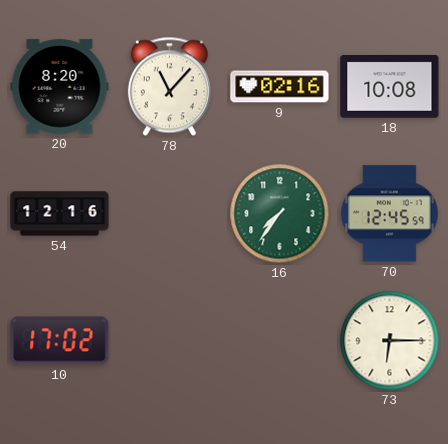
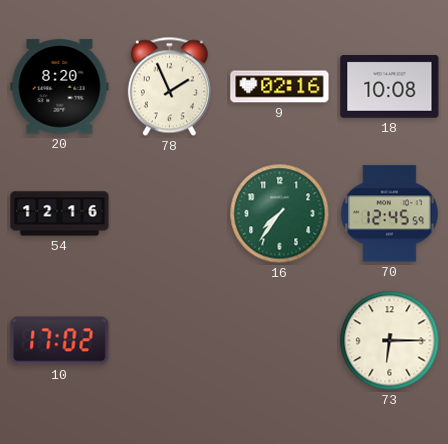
78: 11:07 -> 1:56 (169, 87)
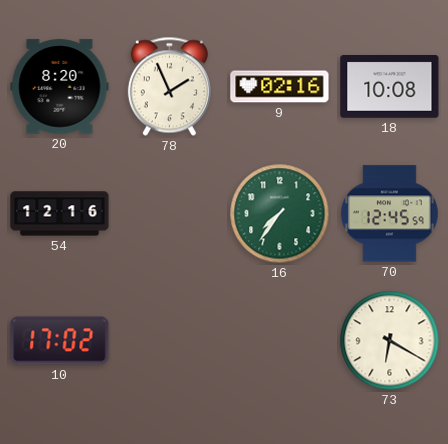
73: 6:15 -> 6:20 (390, 341)
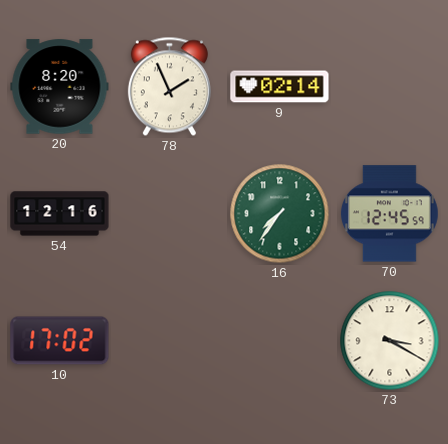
9: 02:16 -> 02:14 (280, 87)
18: 10:08 -> none (390, 87)
73: 6:20 -> 3:20 (390, 341)
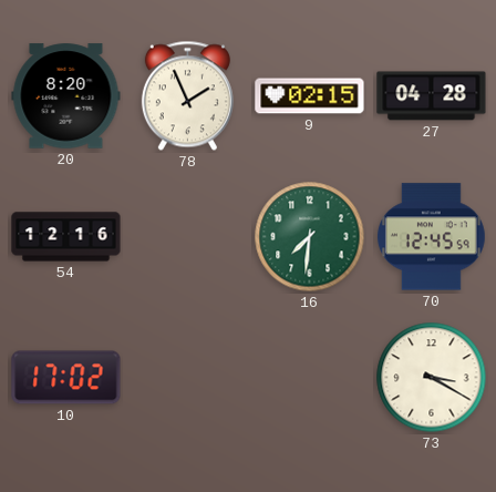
9: 02:14 -> 02:15 (310, 96)
27: none -> 04:28 (432, 96)
16: 7:36 -> 7:31 (310, 237)
